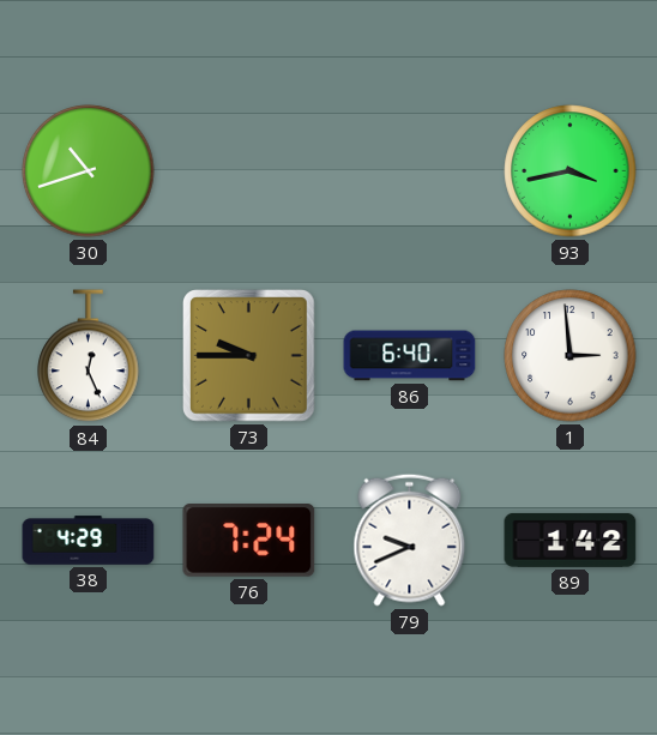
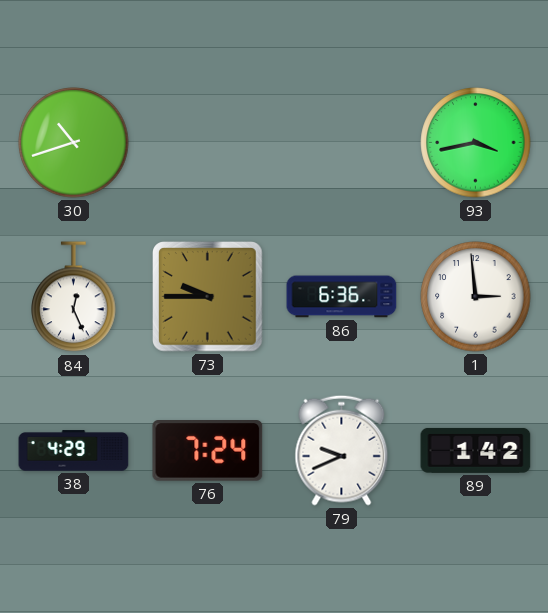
86: 6:40 -> 6:36 (342, 297)
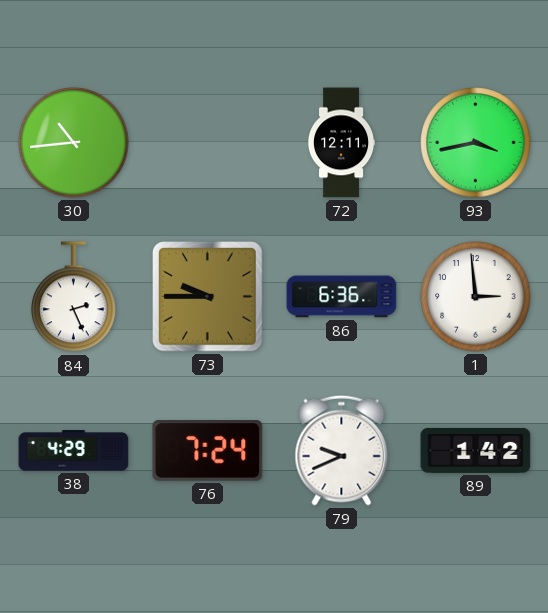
30: 10:42 -> 10:44 (74, 143)
72: none -> 12:11 (341, 143)
84: 12:26 -> 2:26 (74, 297)
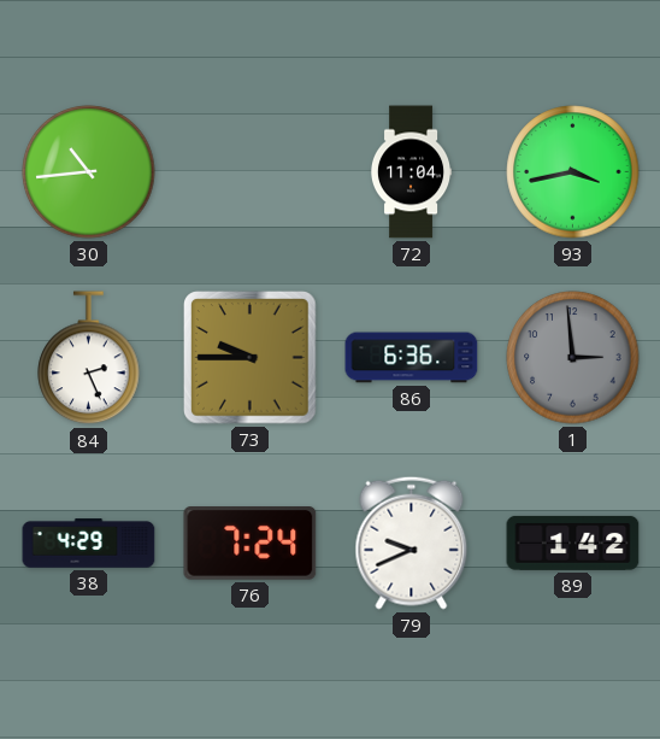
72: 12:11 -> 11:04 (411, 172)
1 dial: white -> grey (573, 358)
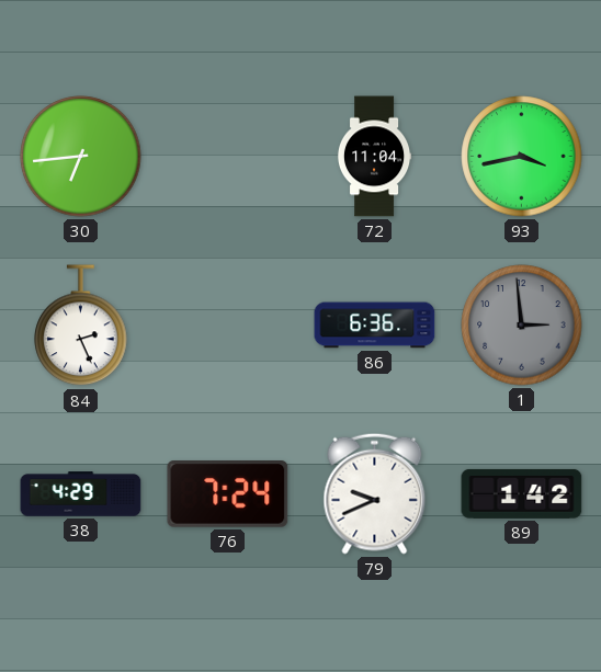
30: 10:44 -> 6:44 (81, 157)
73: 9:45 -> none (251, 358)
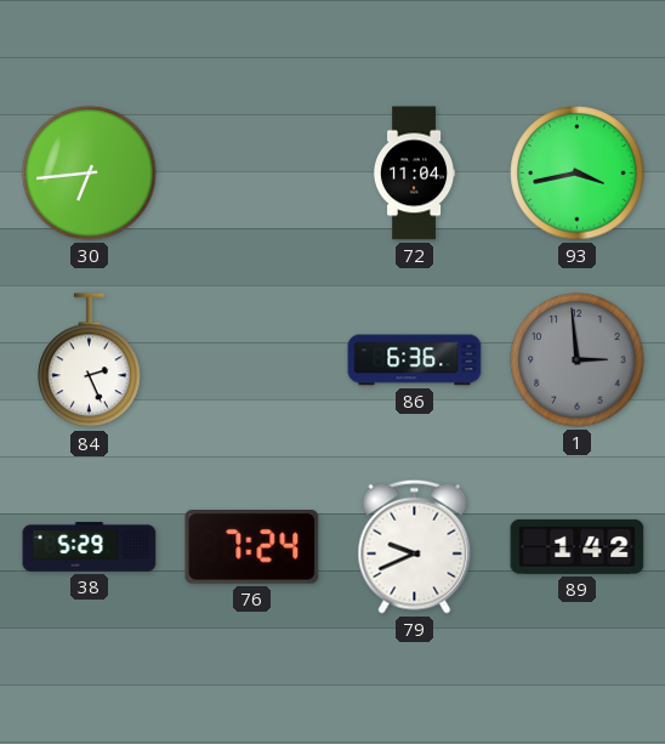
38: 4:29 -> 5:29 (90, 547)
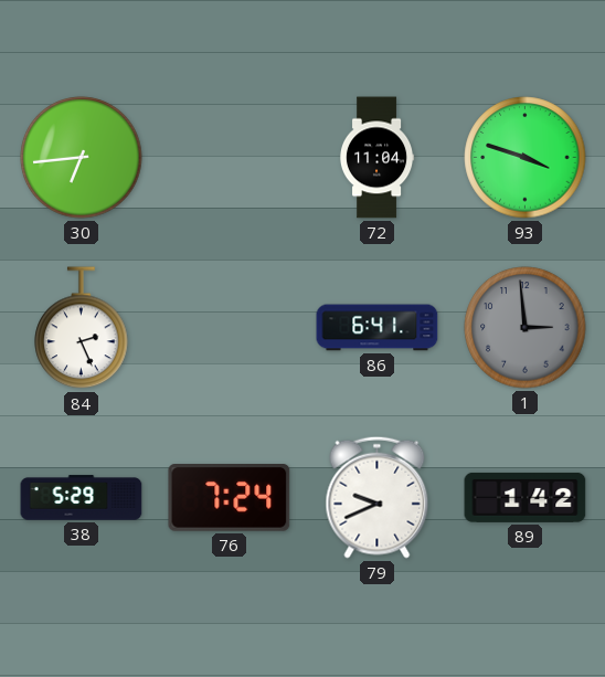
93: 3:43 -> 3:48 (526, 158)
86: 6:36 -> 6:41 (378, 328)
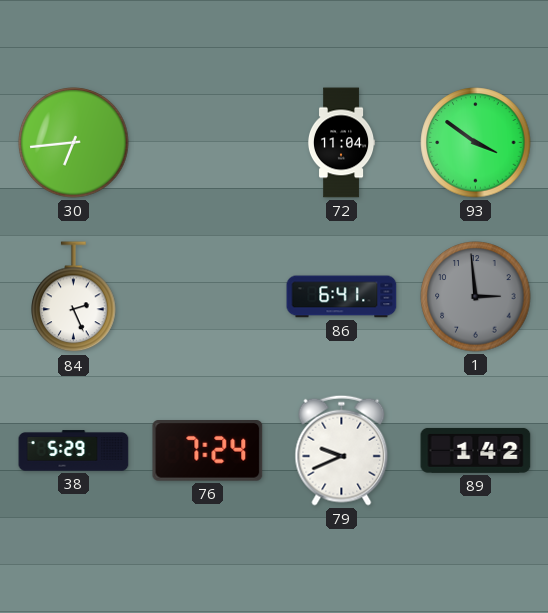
93: 3:48 -> 3:51 (476, 143)
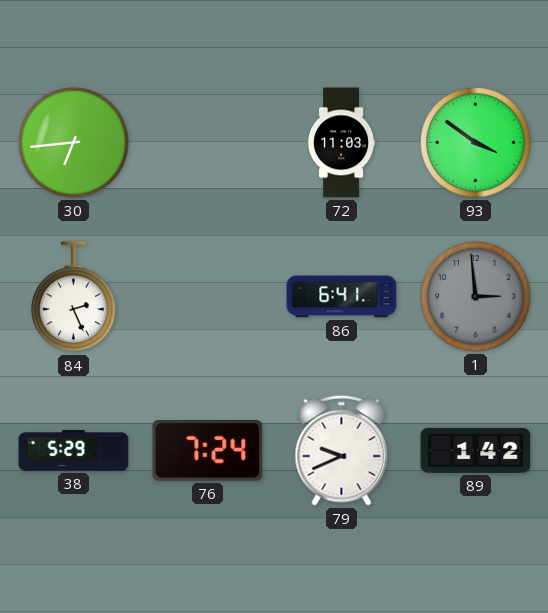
72: 11:04 -> 11:03 (341, 143)
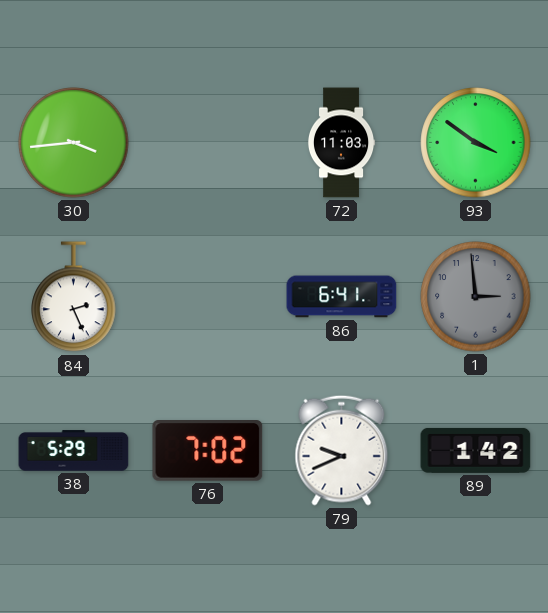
30: 6:44 -> 3:44 (74, 143)
76: 7:24 -> 7:02 (208, 451)
